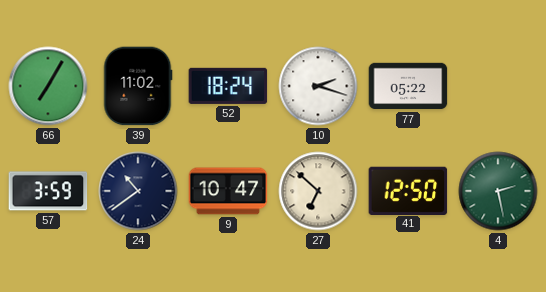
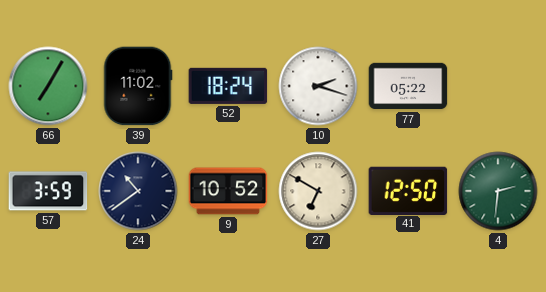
9: 10:47 -> 10:52 (228, 191)
27: 6:52 -> 6:50 (318, 191)
4: 2:28 -> 2:31 (498, 191)
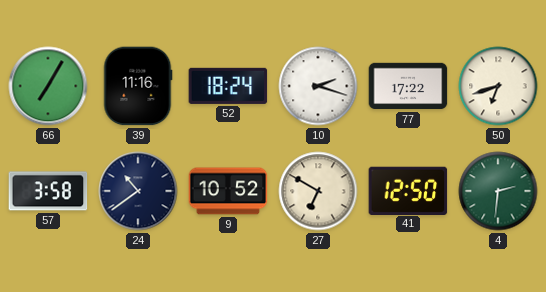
39: 11:02 -> 11:16 (138, 86)
77: 05:22 -> 17:22 (408, 86)
50: none -> 6:42 (498, 86)
57: 3:59 -> 3:58 (48, 191)
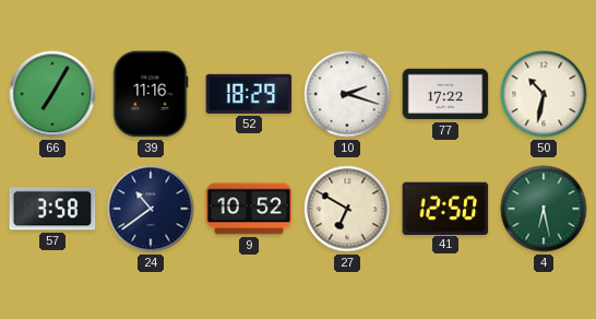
52: 18:24 -> 18:29 (249, 94)
50: 6:42 -> 10:32 (544, 94)
4: 2:31 -> 6:28 (544, 209)
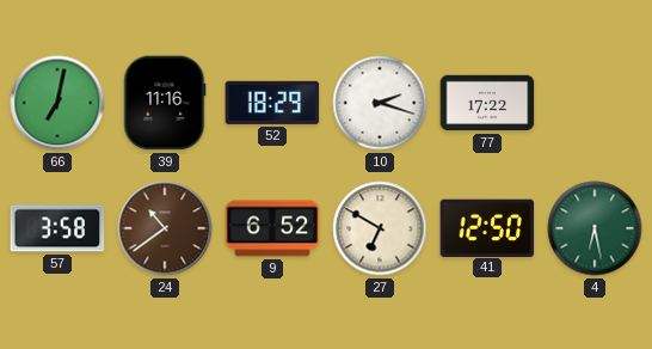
66: 7:05 -> 7:02 (57, 103)
50: 10:32 -> none (544, 94)
24 dial: navy -> brown (165, 228)
9: 10:52 -> 6:52 (272, 228)
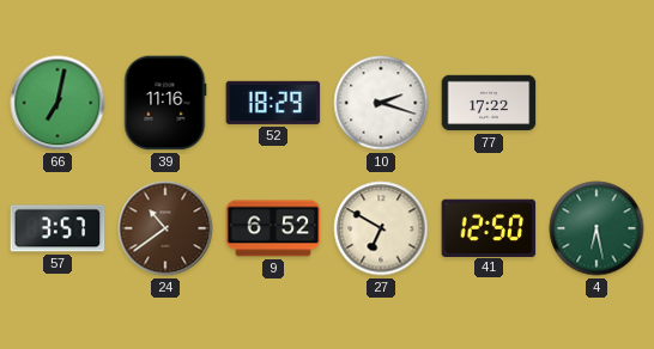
57: 3:58 -> 3:57 (57, 228)
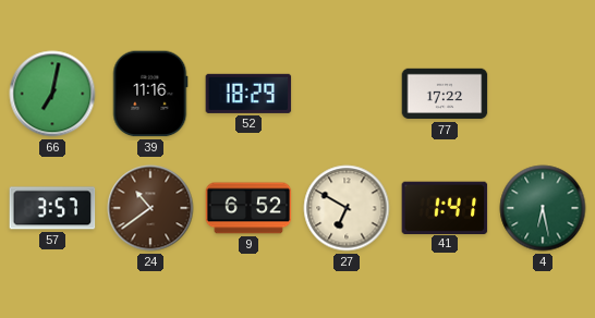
10: 2:18 -> none (381, 103)
41: 12:50 -> 1:41 (445, 207)
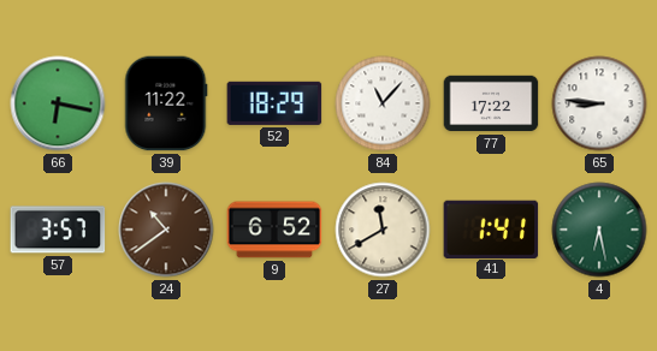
66: 7:02 -> 6:17 (58, 103)
39: 11:16 -> 11:22 (166, 103)
84: none -> 11:07 (383, 103)
65: none -> 8:46 (599, 103)
27: 6:50 -> 11:40 (383, 230)
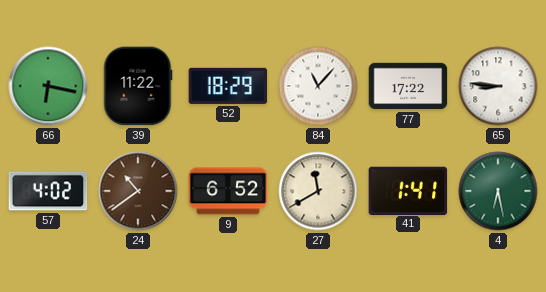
57: 3:57 -> 4:02 (48, 191)
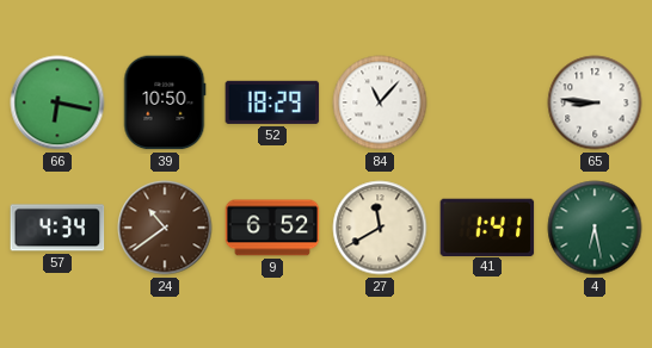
39: 11:22 -> 10:50 (165, 102)
77: 17:22 -> none (408, 86)
57: 4:02 -> 4:34 (57, 228)
